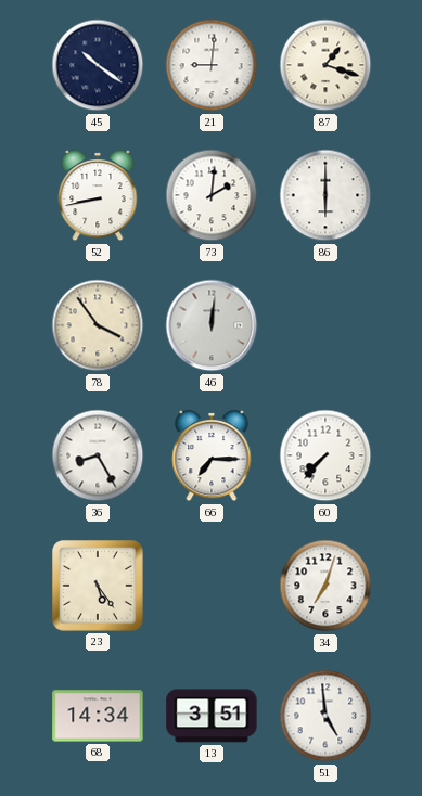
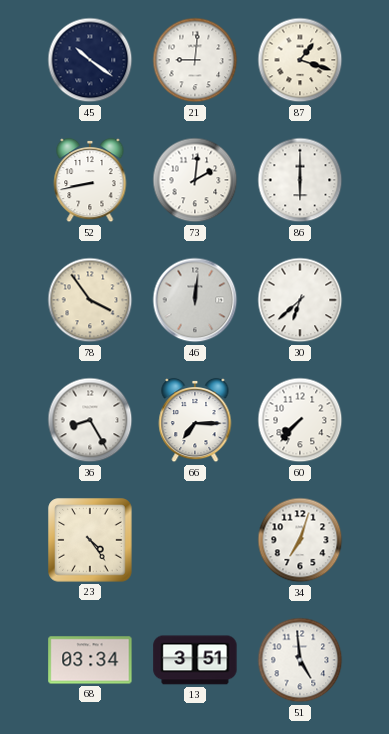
30: none -> 6:38 (300, 300)
23: 5:24 -> 4:24 (90, 540)
68: 14:34 -> 03:34 (90, 660)
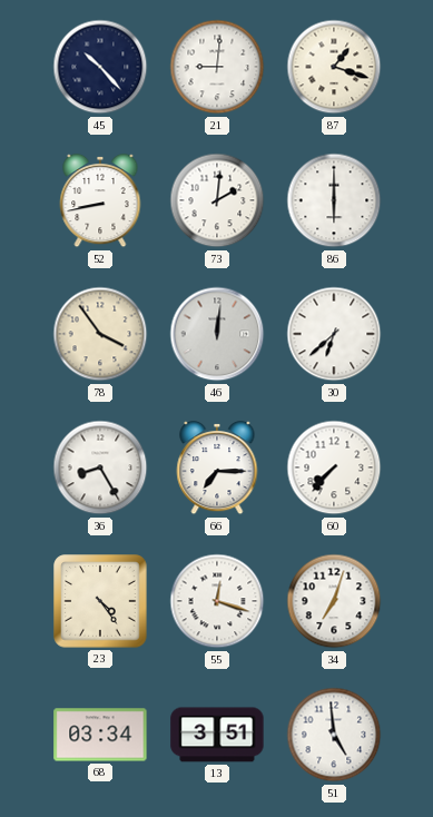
45: 10:21 -> 10:23 (100, 67)
55: none -> 12:18 (217, 601)
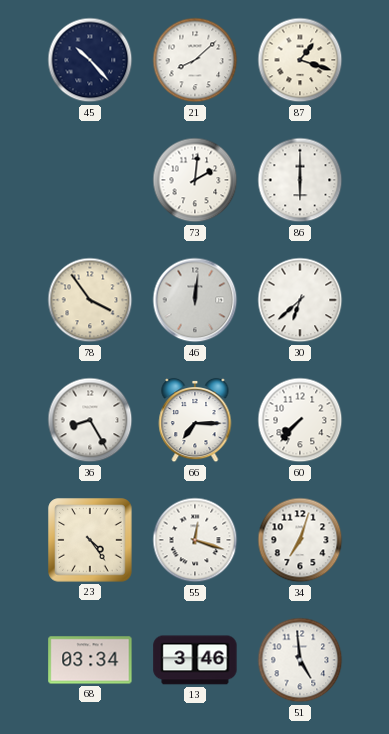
21: 9:01 -> 8:08 (195, 60)
52: 8:43 -> none (100, 200)
13: 3:51 -> 3:46 (195, 660)
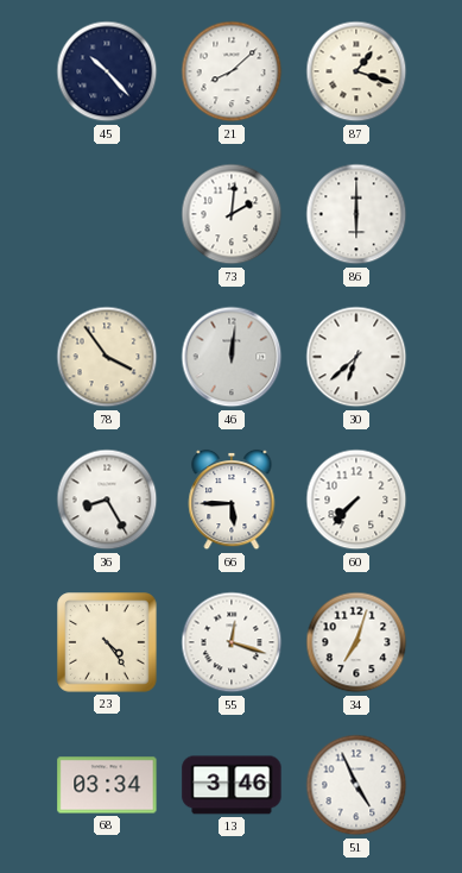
66: 7:15 -> 5:45 (232, 500)
51: 4:59 -> 4:56 (356, 785)
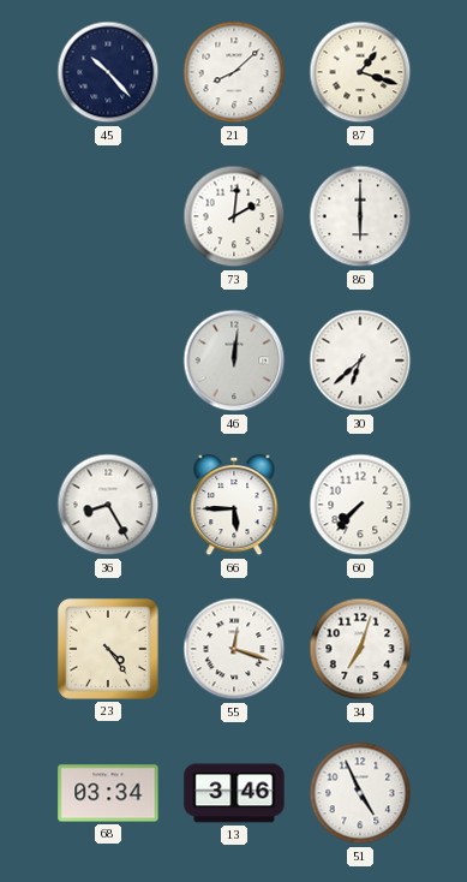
78: 3:54 -> none (107, 357)
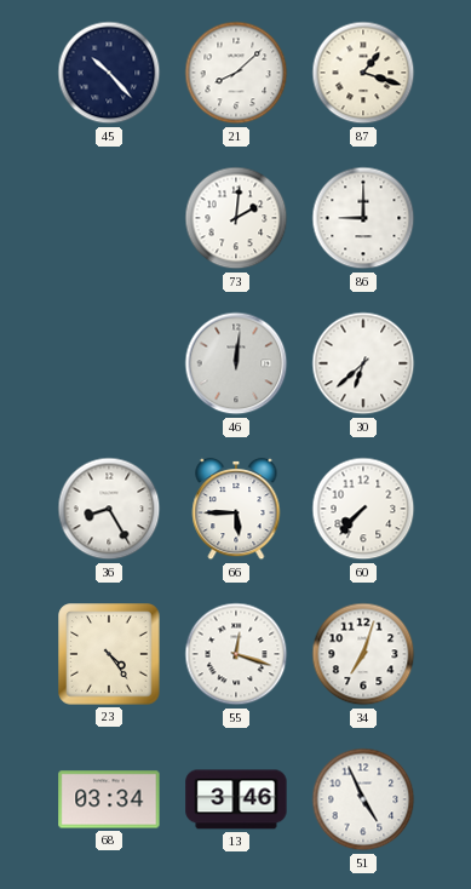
86: 6:00 -> 9:00 (363, 218)
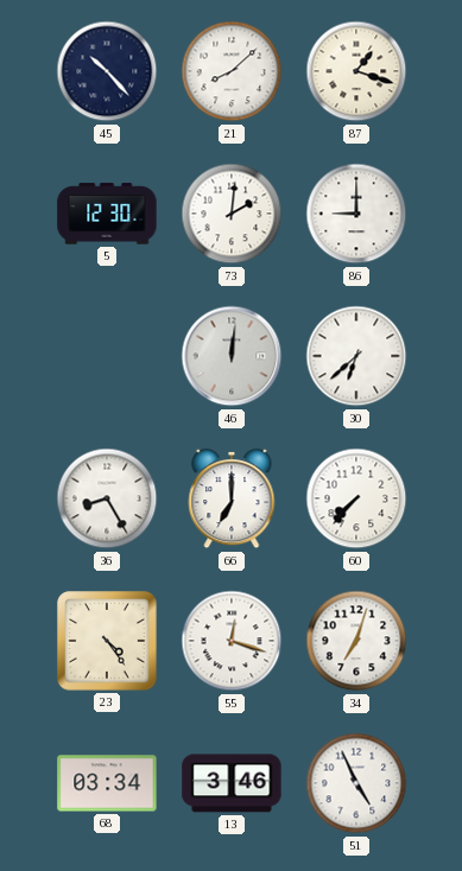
5: none -> 12:30 (107, 214)
66: 5:45 -> 7:00 (232, 498)
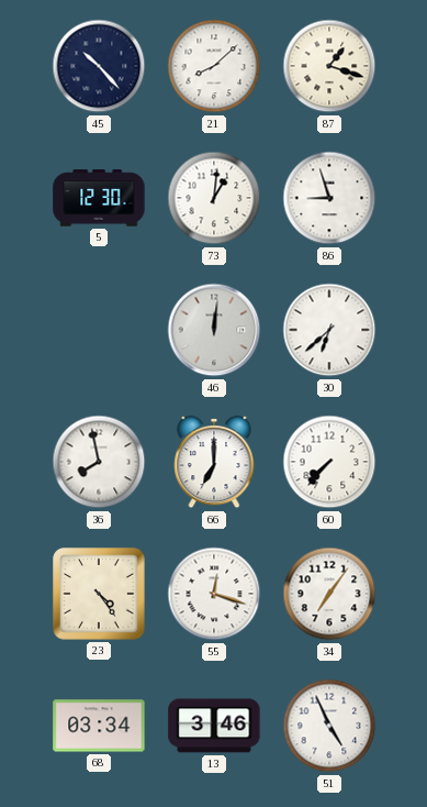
73: 2:01 -> 1:01 (214, 198)
86: 9:00 -> 8:57 (329, 198)
36: 8:25 -> 7:58 (99, 462)
34: 7:03 -> 7:06 (329, 594)
